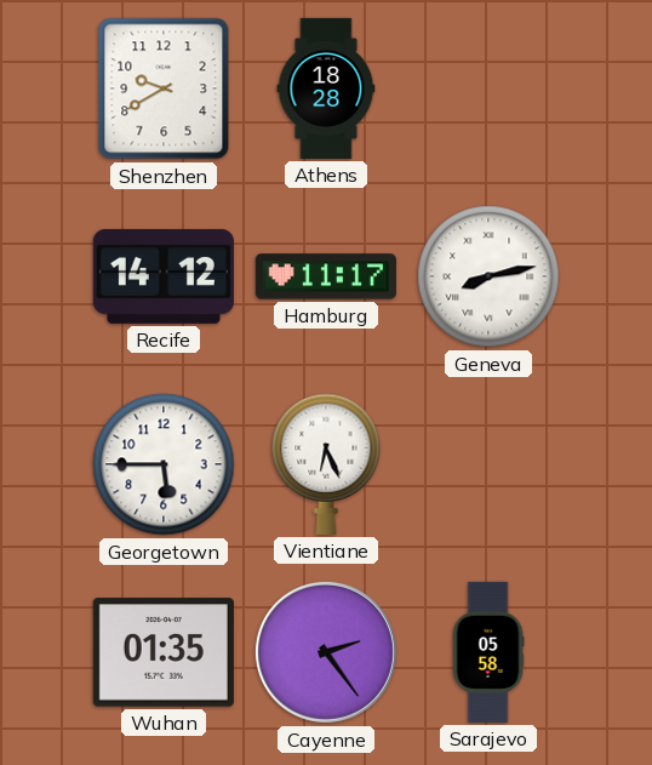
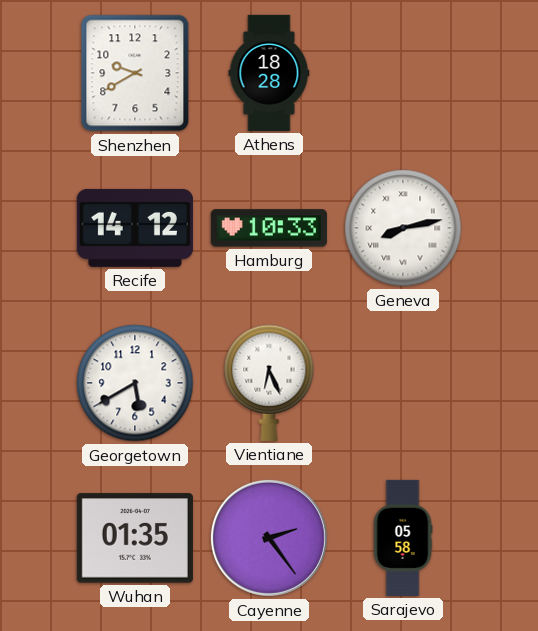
Hamburg: 11:17 -> 10:33 (269, 228)
Georgetown: 5:45 -> 5:40 (135, 383)
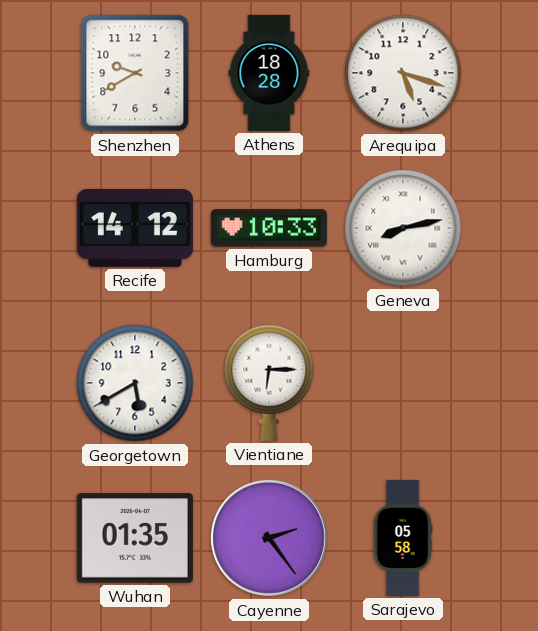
Arequipa: none -> 5:18 (403, 73)
Vientiane: 6:26 -> 6:15 (269, 383)
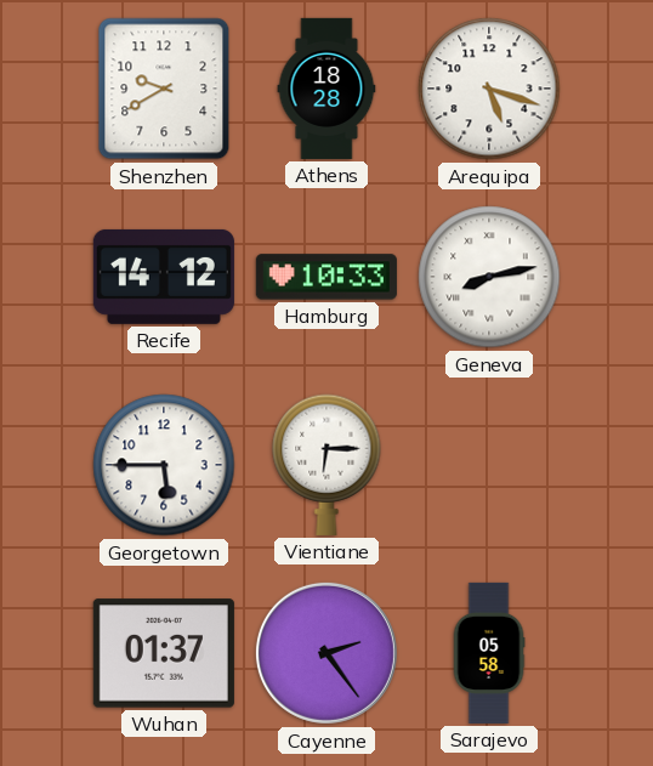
Georgetown: 5:40 -> 5:45 (164, 465)
Wuhan: 01:35 -> 01:37 (164, 653)
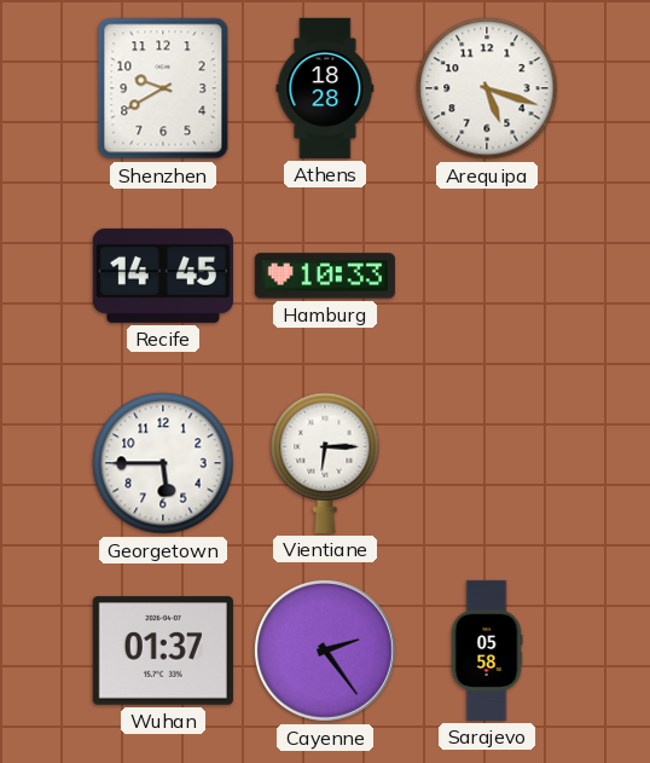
Recife: 14:12 -> 14:45 (163, 276)
Geneva: 8:13 -> none (489, 277)
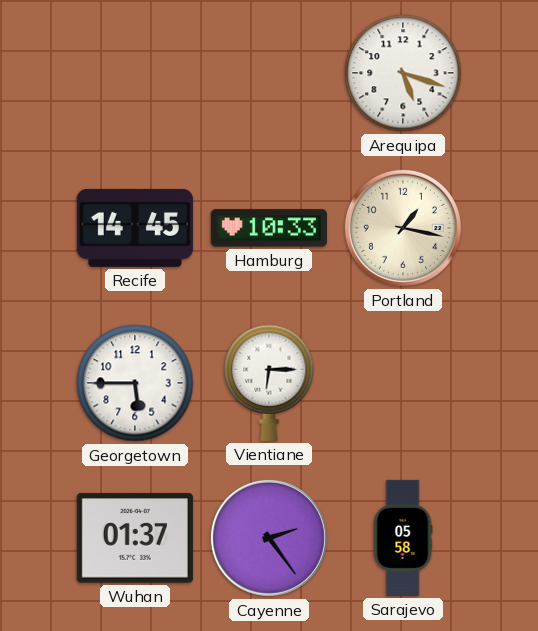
Shenzhen: 9:40 -> none (163, 88)
Athens: 18:28 -> none (325, 88)
Portland: none -> 1:17 (403, 228)
